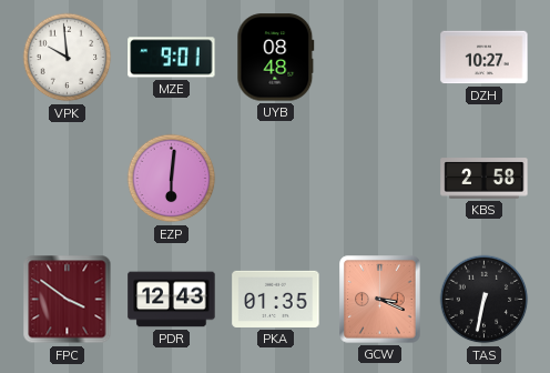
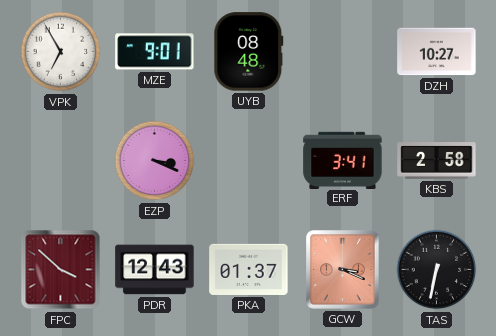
VPK: 9:59 -> 6:55 (61, 52)
EZP: 6:01 -> 3:19 (155, 161)
ERF: none -> 3:41 (343, 160)
FPC: 3:51 -> 3:52 (61, 270)
PKA: 01:35 -> 01:37 (249, 269)
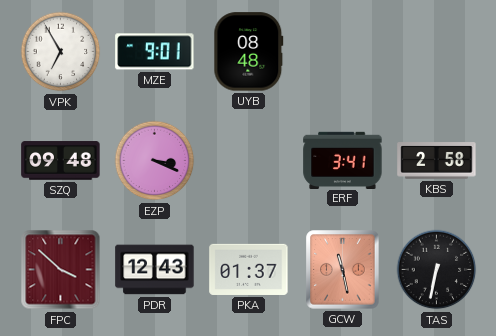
DZH: 10:27 -> none (437, 52)
SZQ: none -> 09:48 (61, 161)
GCW: 3:19 -> 11:28 (343, 270)
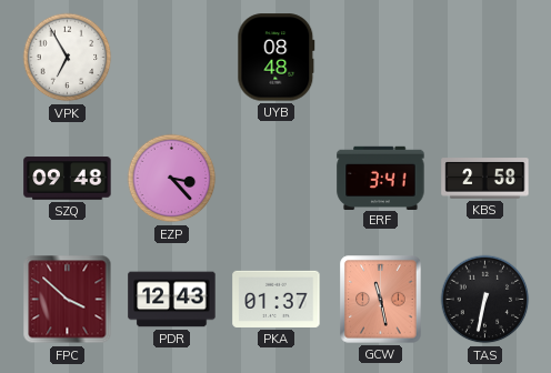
MZE: 9:01 -> none (155, 52)
EZP: 3:19 -> 3:23 (172, 179)
